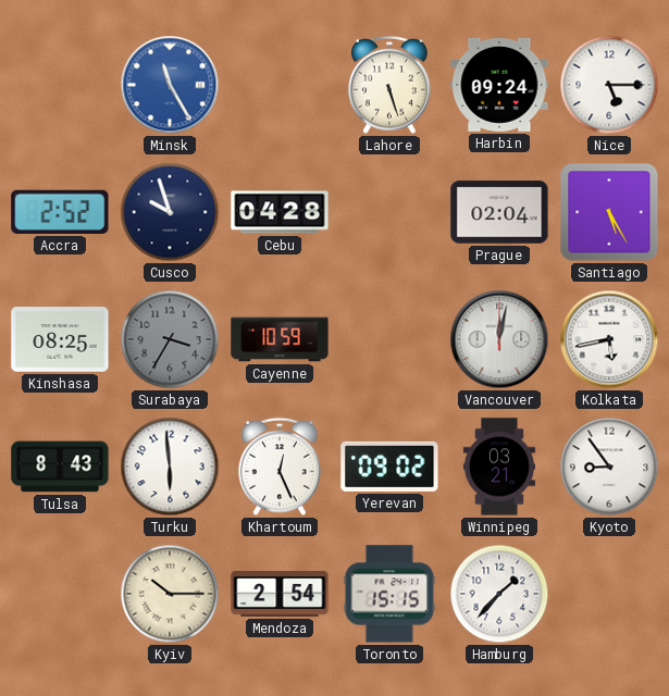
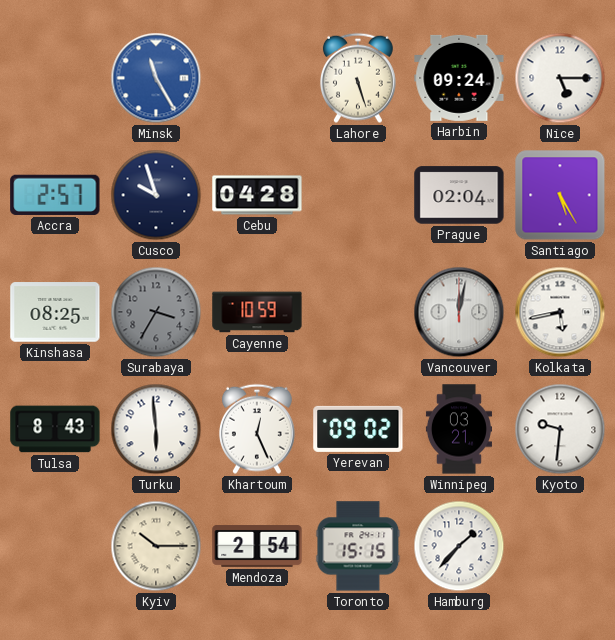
Accra: 2:52 -> 2:57 (55, 195)
Kyoto: 8:54 -> 9:31 (560, 429)
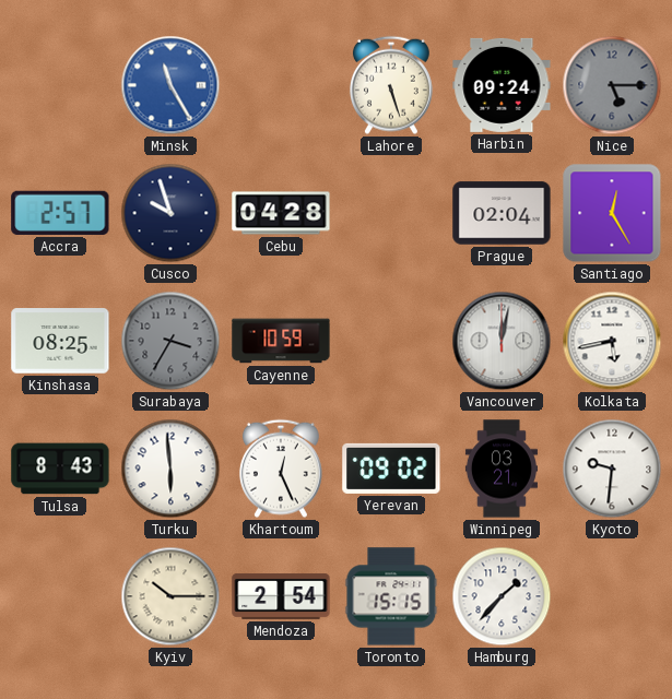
Nice dial: white -> grey (612, 85)
Santiago: 5:25 -> 12:25 (612, 213)
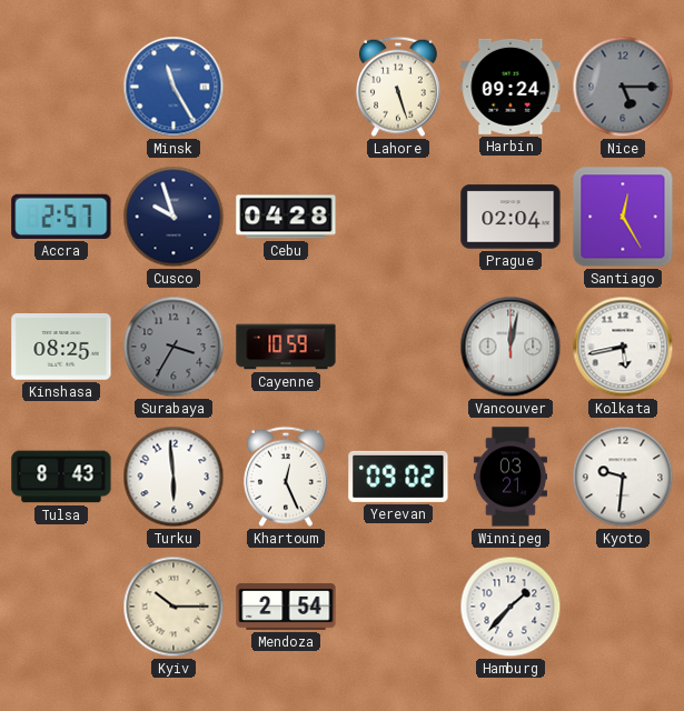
Toronto: 15:15 -> none (391, 596)
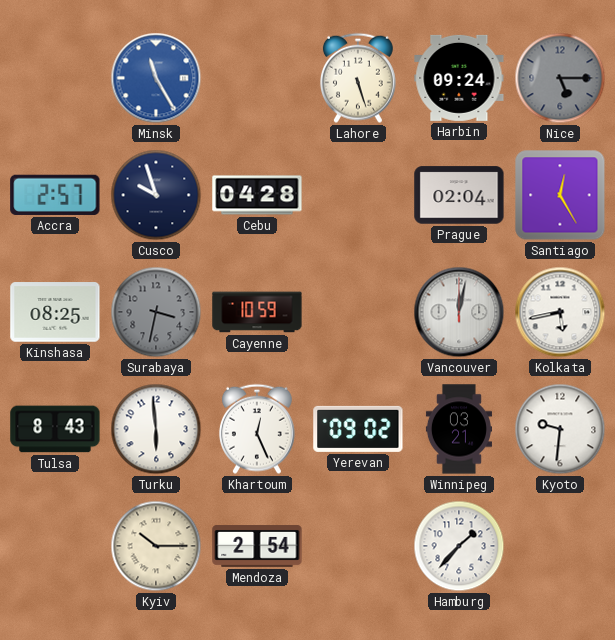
Surabaya: 3:35 -> 3:32 (156, 312)
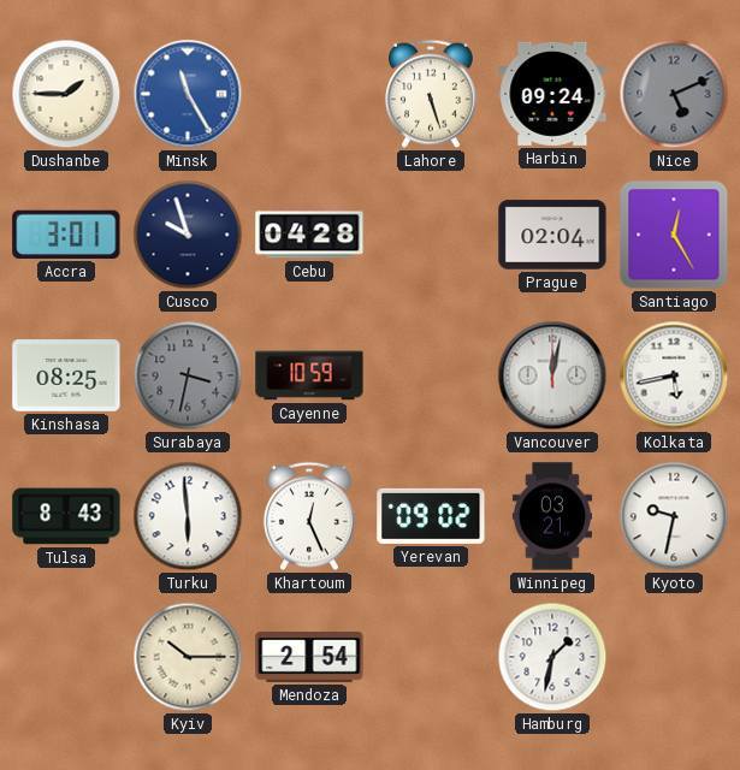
Dushanbe: none -> 1:45 (66, 94)
Nice: 5:15 -> 5:11 (674, 94)
Accra: 2:57 -> 3:01 (66, 235)
Kyoto: 9:31 -> 9:32 (674, 516)
Hamburg: 1:37 -> 1:32 (552, 657)
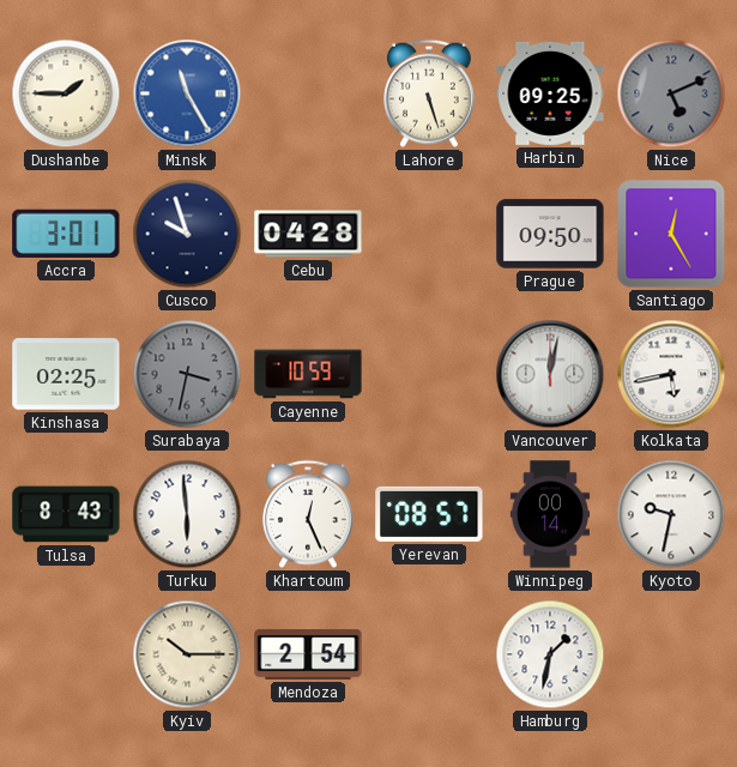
Harbin: 09:24 -> 09:25 (550, 93)
Prague: 02:04 -> 09:50 (550, 234)
Kinshasa: 08:25 -> 02:25 (66, 374)
Yerevan: 09:02 -> 08:57 (429, 514)
Winnipeg: 03:21 -> 00:14 (550, 514)
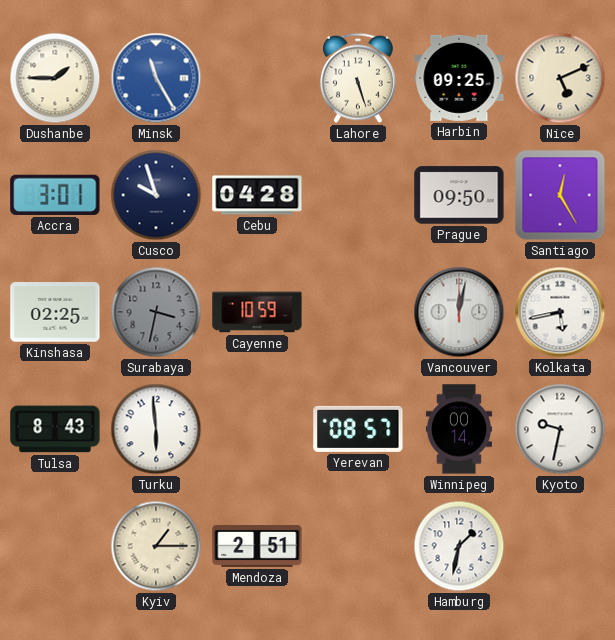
Nice dial: grey -> cream (560, 78)
Khartoum: 12:26 -> none (308, 514)
Kyiv: 10:15 -> 1:15 (156, 546)
Mendoza: 2:54 -> 2:51 (257, 547)
